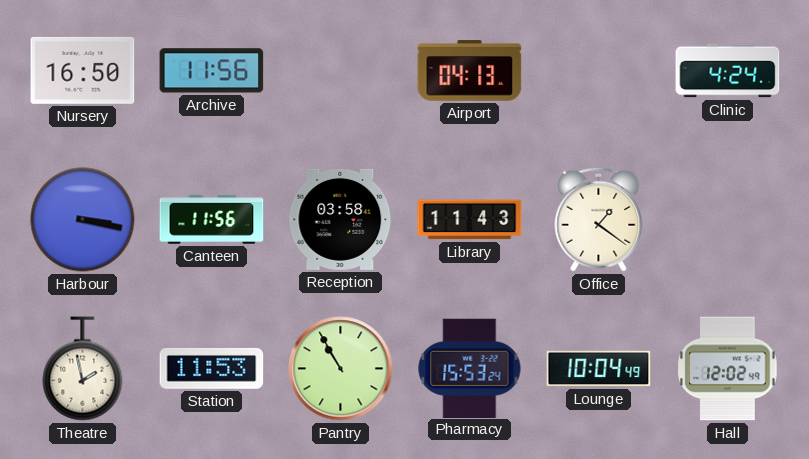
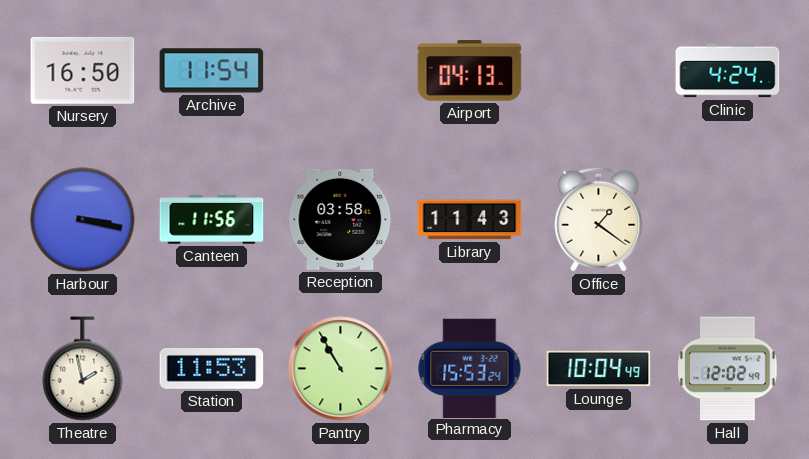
Archive: 11:56 -> 11:54 (212, 71)
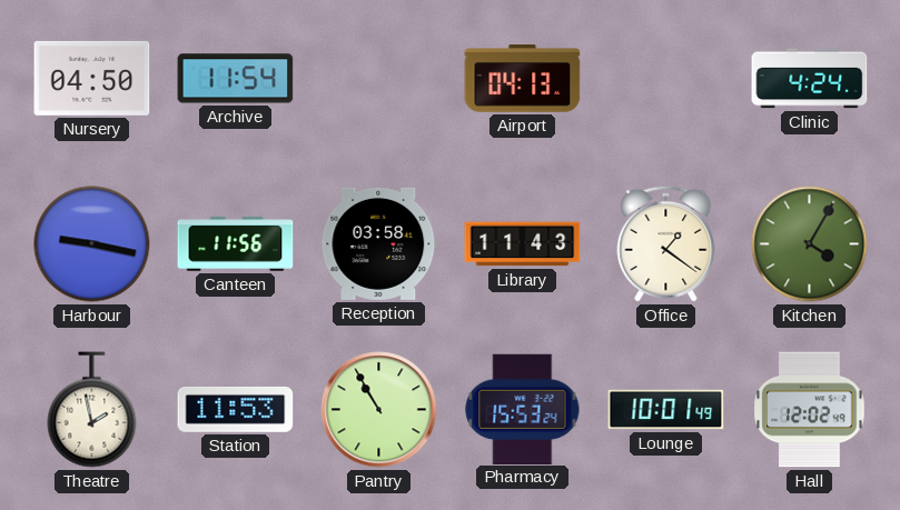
Nursery: 16:50 -> 04:50 (92, 78)
Harbour: 3:17 -> 9:17 (92, 244)
Kitchen: none -> 4:05 (810, 244)
Lounge: 10:04 -> 10:01 (666, 410)
